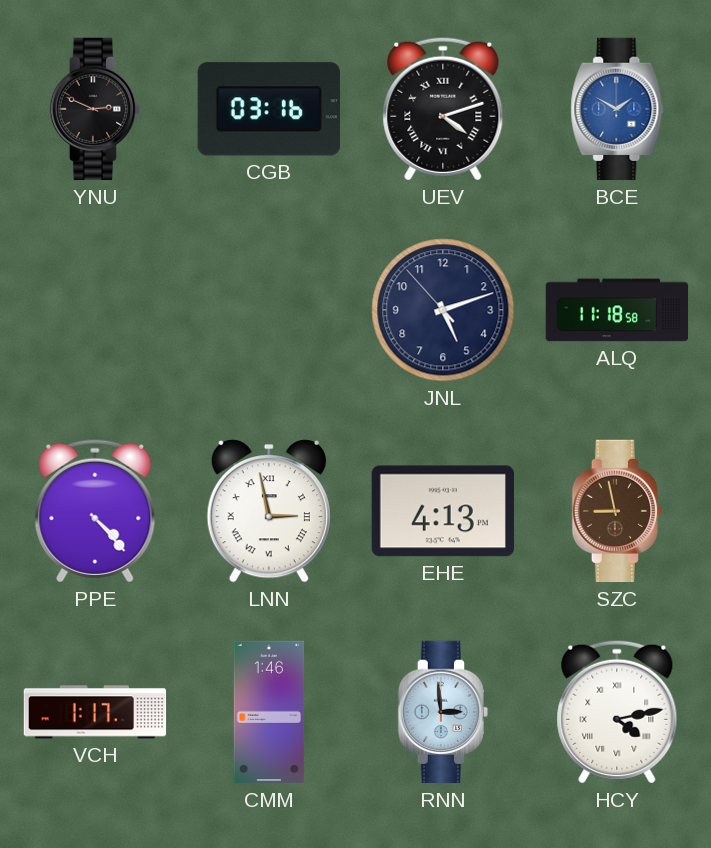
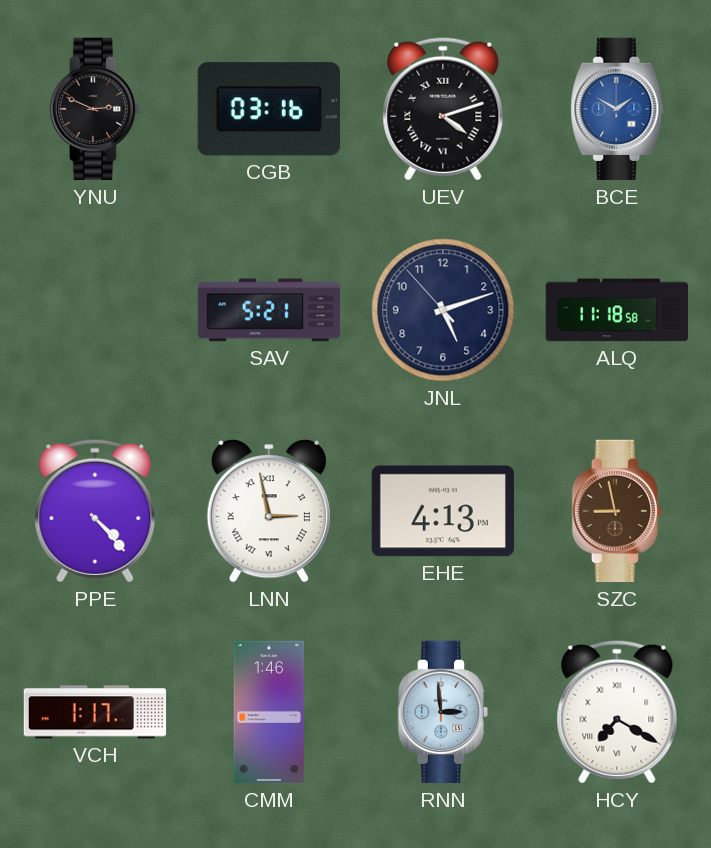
SAV: none -> 5:21 (269, 310)
HCY: 4:13 -> 7:20 (617, 712)
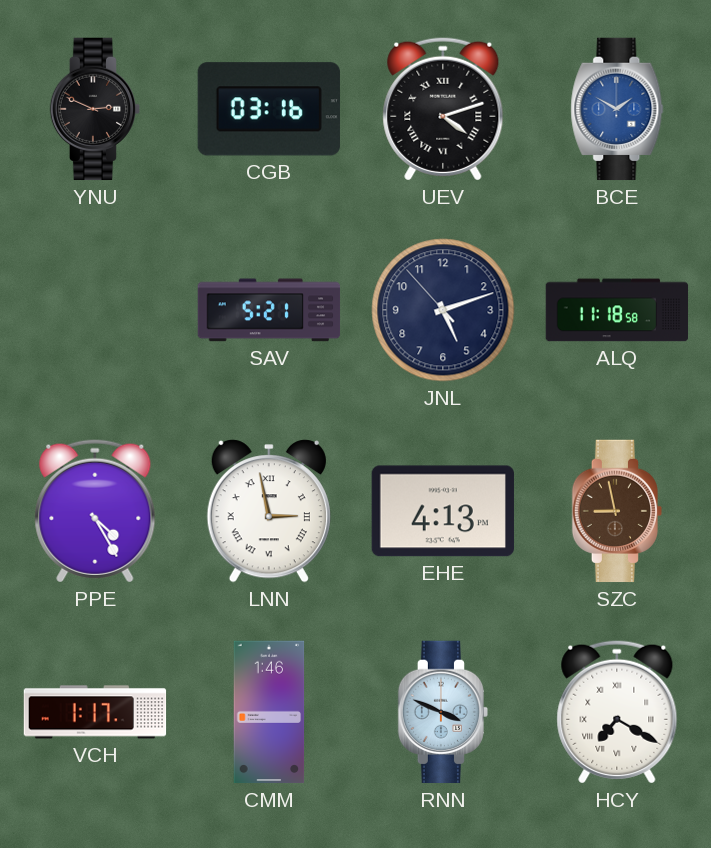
PPE: 4:23 -> 4:25 (95, 511)
RNN: 2:59 -> 3:49 (443, 712)
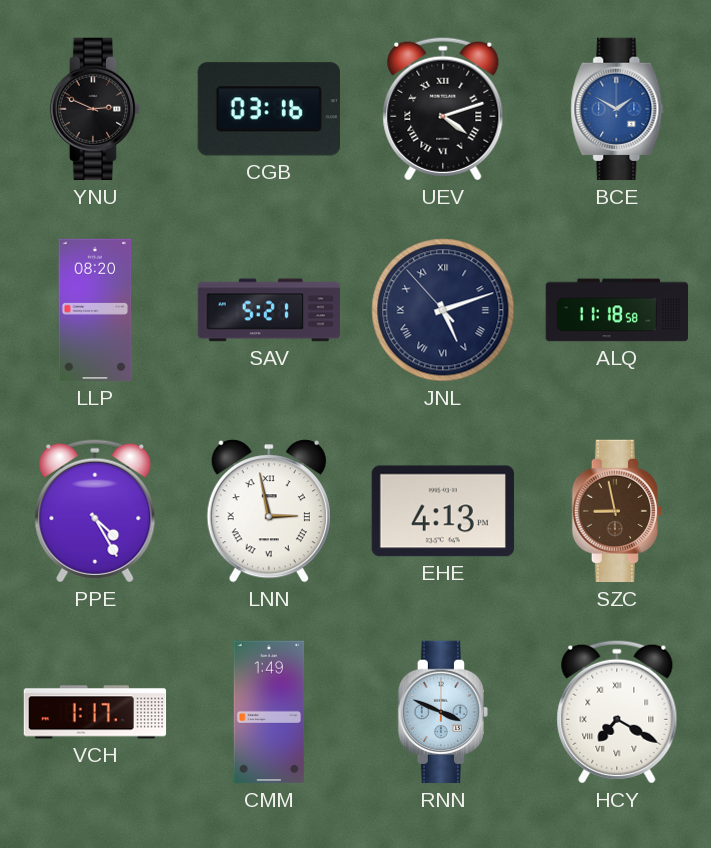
LLP: none -> 08:20 (95, 310)
JNL numerals: Arabic -> Roman (443, 310)
CMM: 1:46 -> 1:49 (269, 712)
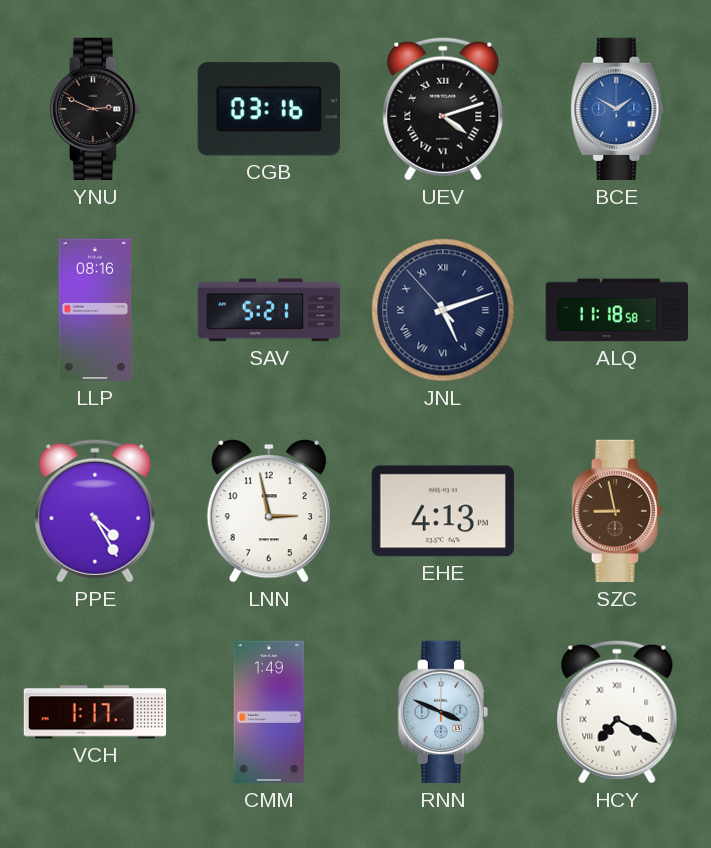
LLP: 08:20 -> 08:16 (95, 310)
LNN numerals: Roman -> Arabic (269, 511)
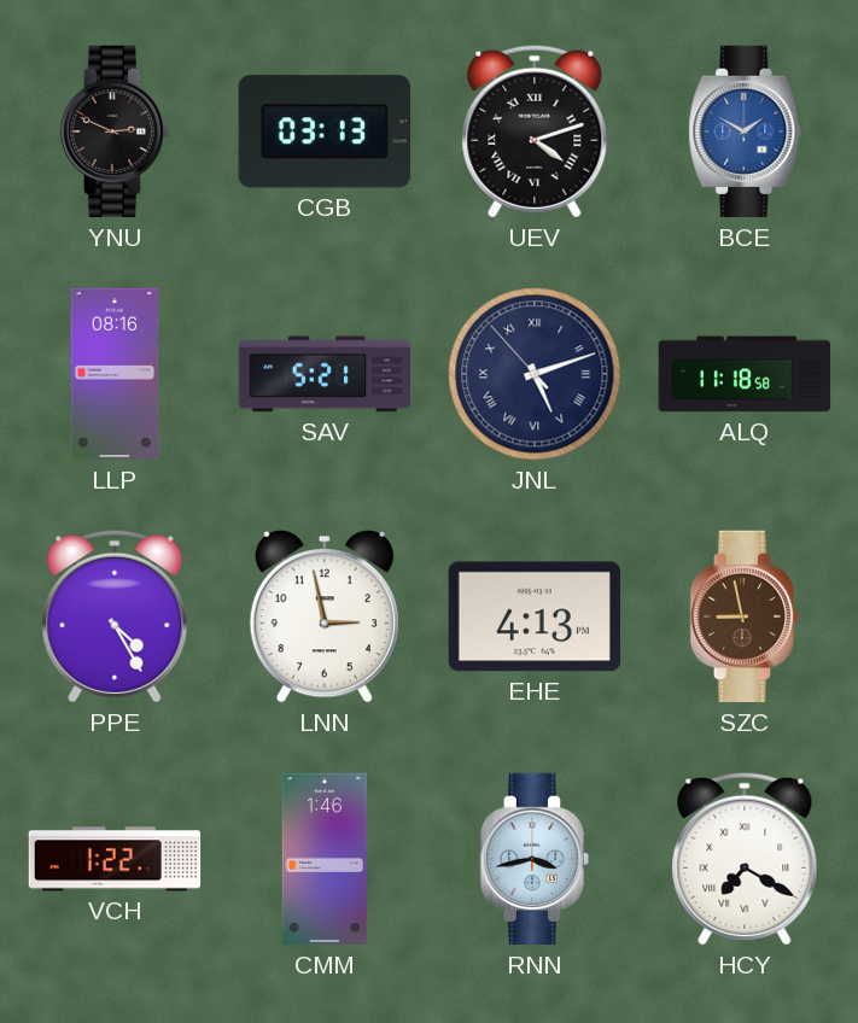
CGB: 03:16 -> 03:13 (325, 131)
VCH: 1:17 -> 1:22 (115, 859)
CMM: 1:49 -> 1:46 (325, 859)
RNN: 3:49 -> 3:43 (535, 859)
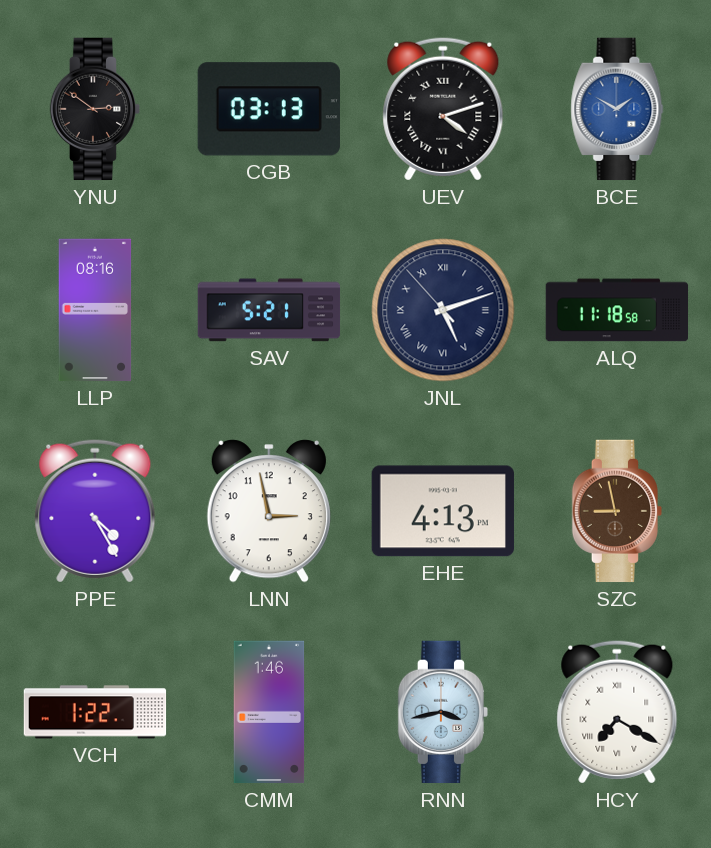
YNU: 2:49 -> 2:51 (95, 109)
